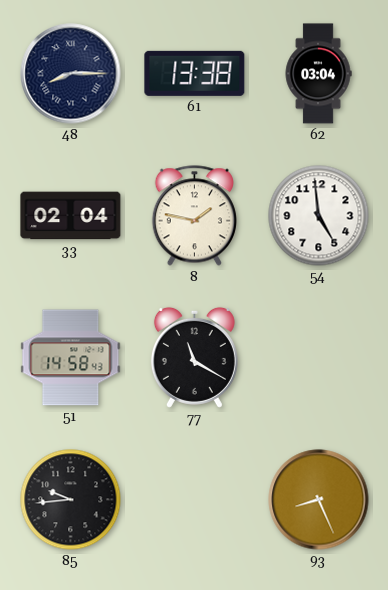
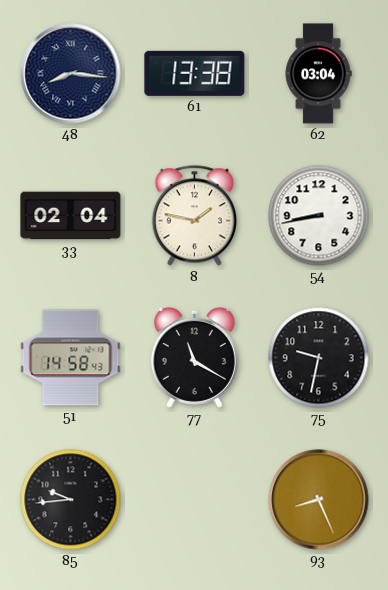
48: 8:15 -> 8:16 (71, 74)
54: 4:59 -> 8:43 (319, 216)
75: none -> 9:32 (319, 358)
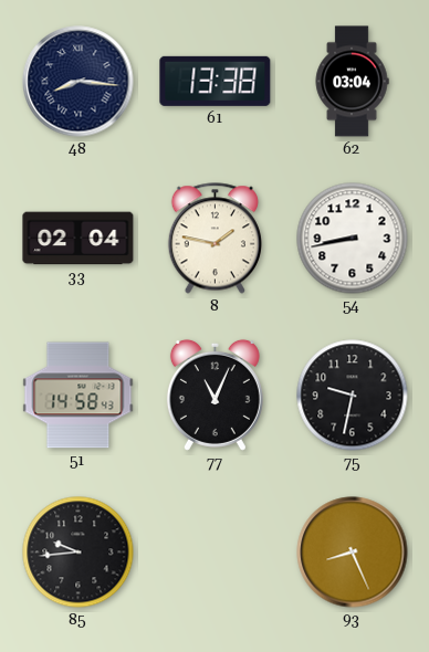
77: 11:20 -> 11:04 (214, 395)
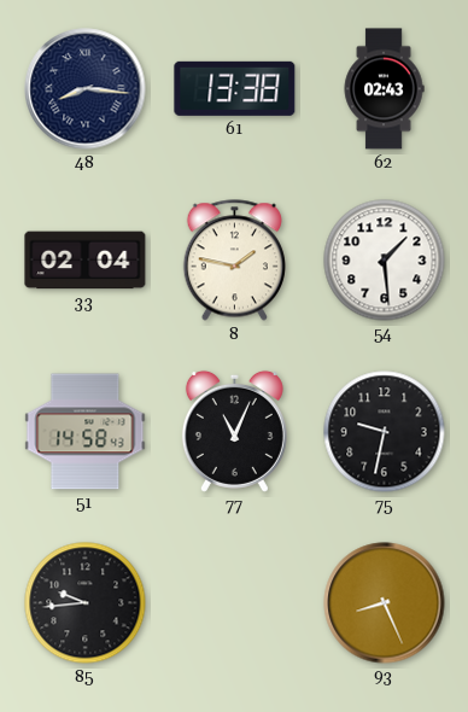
62: 03:04 -> 02:43 (384, 89)
54: 8:43 -> 1:29 (385, 261)
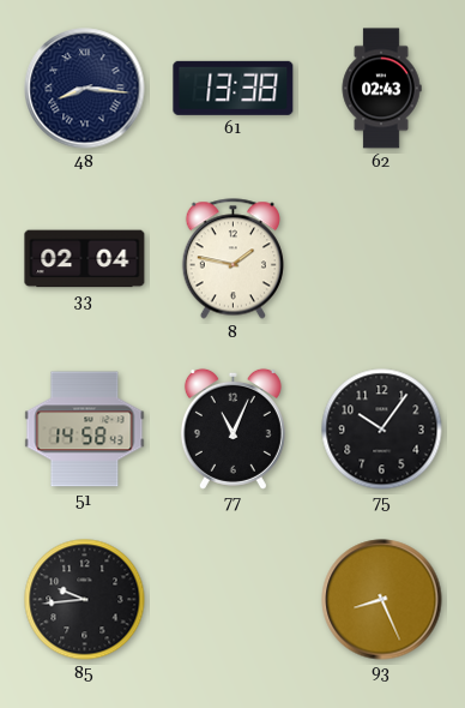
54: 1:29 -> none (385, 261)
75: 9:32 -> 10:06 (382, 430)
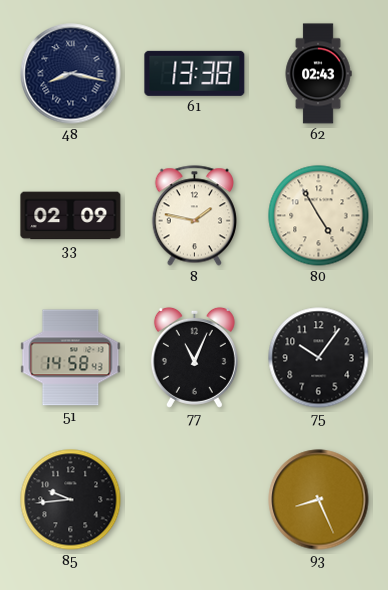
48: 8:16 -> 8:17 (71, 74)
33: 02:04 -> 02:09 (71, 216)
80: none -> 4:55 (319, 216)
